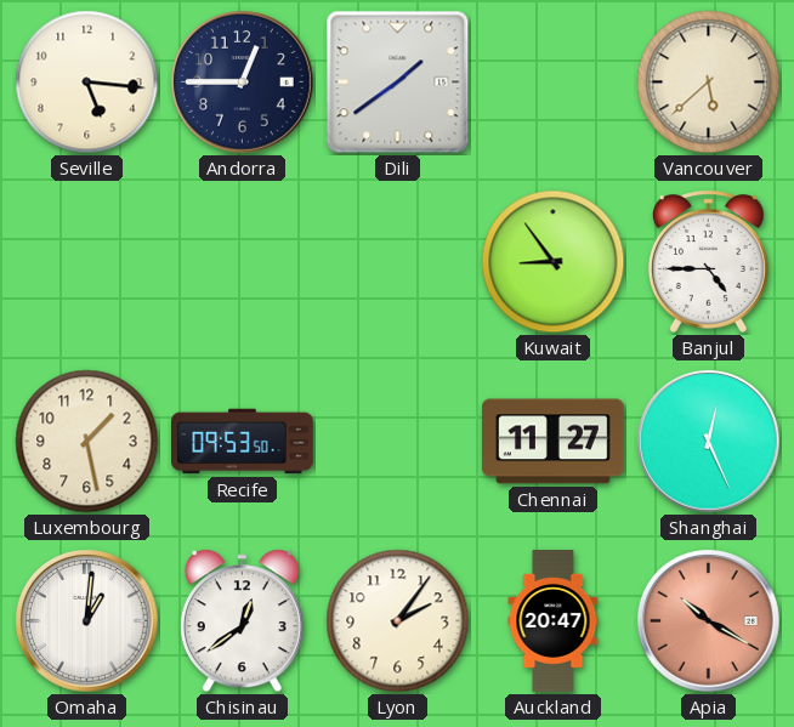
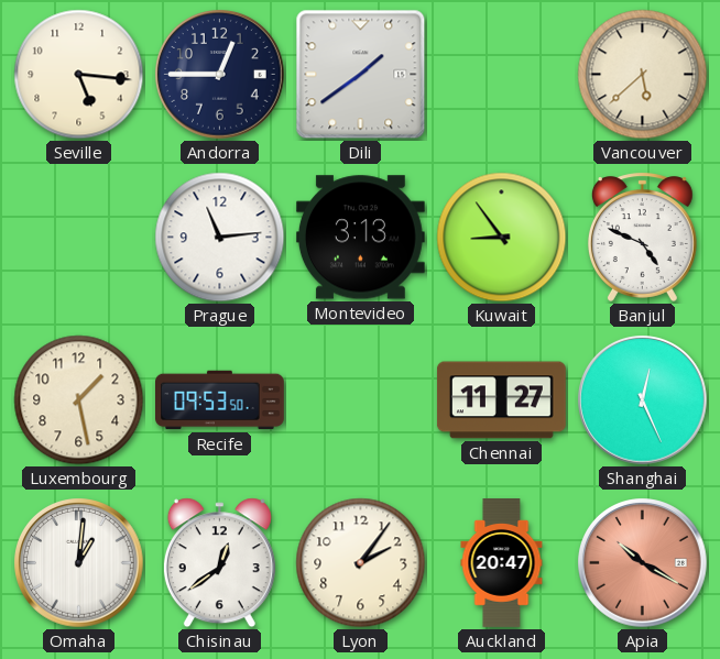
Prague: none -> 11:14 (220, 238)
Montevideo: none -> 3:13 (360, 238)
Banjul: 4:45 -> 4:49 (642, 237)
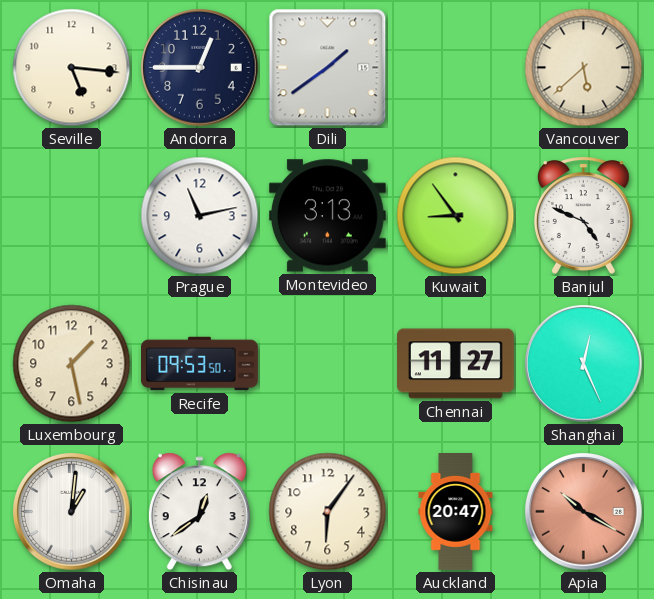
Prague: 11:14 -> 11:13 (200, 216)
Lyon: 2:06 -> 6:06 (328, 512)
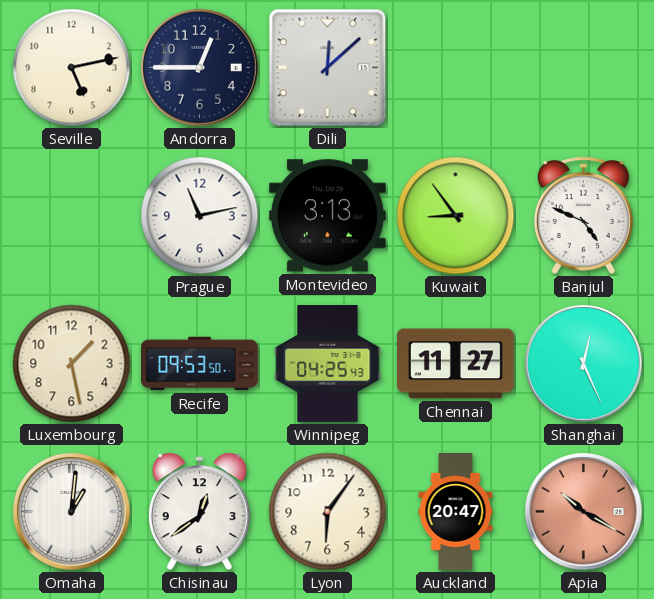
Seville: 5:16 -> 5:13 (72, 68)
Dili: 1:39 -> 12:08 (328, 68)
Vancouver: 5:38 -> none (584, 68)
Winnipeg: none -> 04:25 (328, 364)
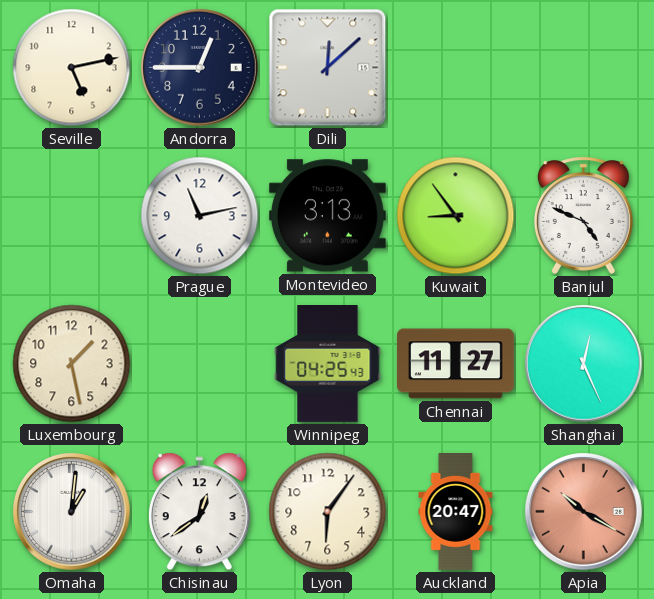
Recife: 09:53 -> none (200, 364)
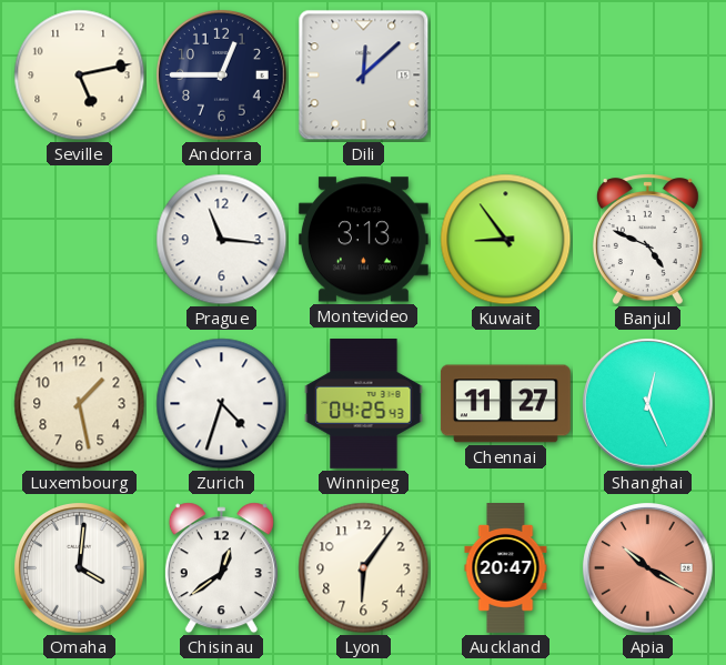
Prague: 11:13 -> 11:16 (222, 240)
Zurich: none -> 4:33 (222, 404)
Omaha: 1:01 -> 4:01 (80, 568)
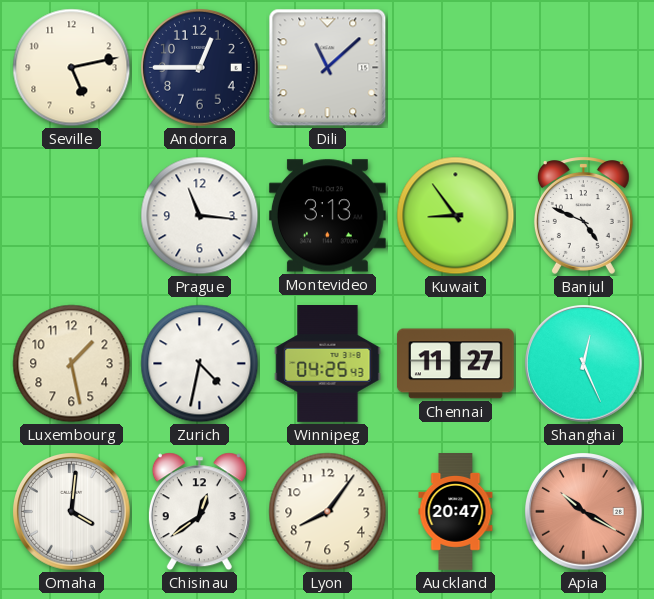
Dili: 12:08 -> 11:08 (328, 68)
Zurich: 4:33 -> 4:32 (200, 364)
Lyon: 6:06 -> 8:06 (328, 512)
